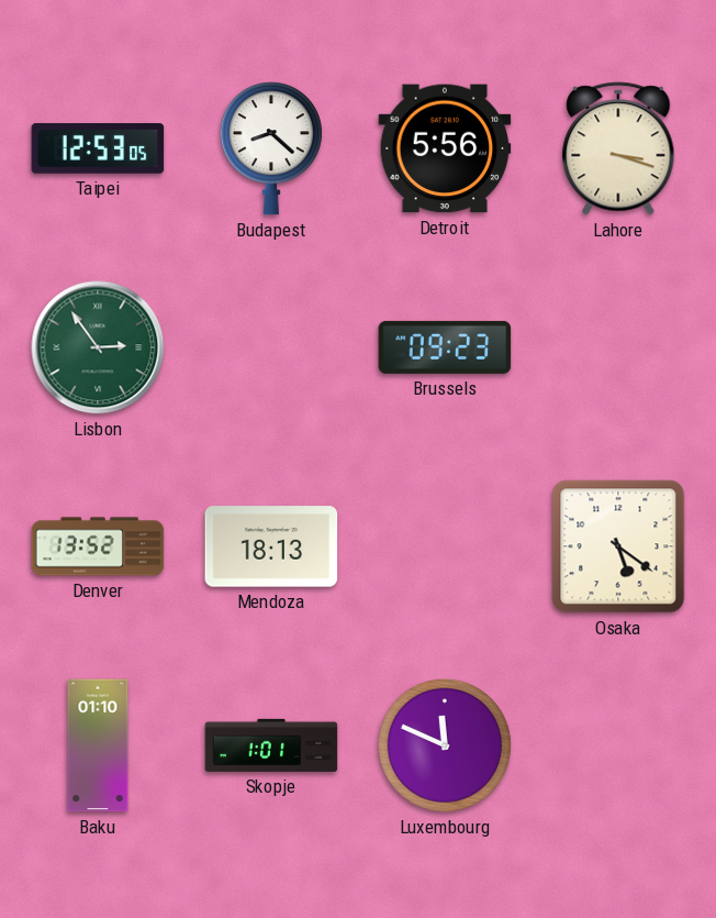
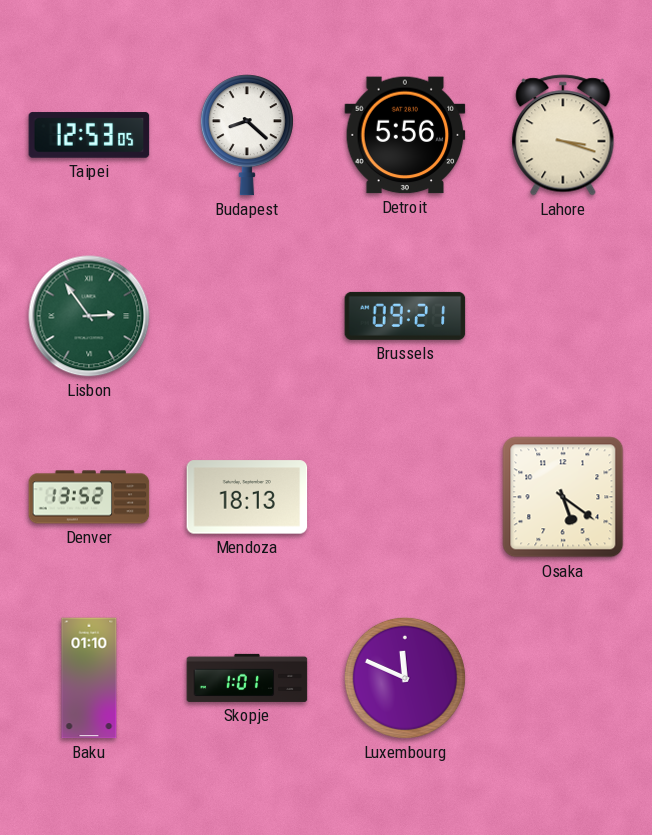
Brussels: 09:23 -> 09:21 (405, 316)
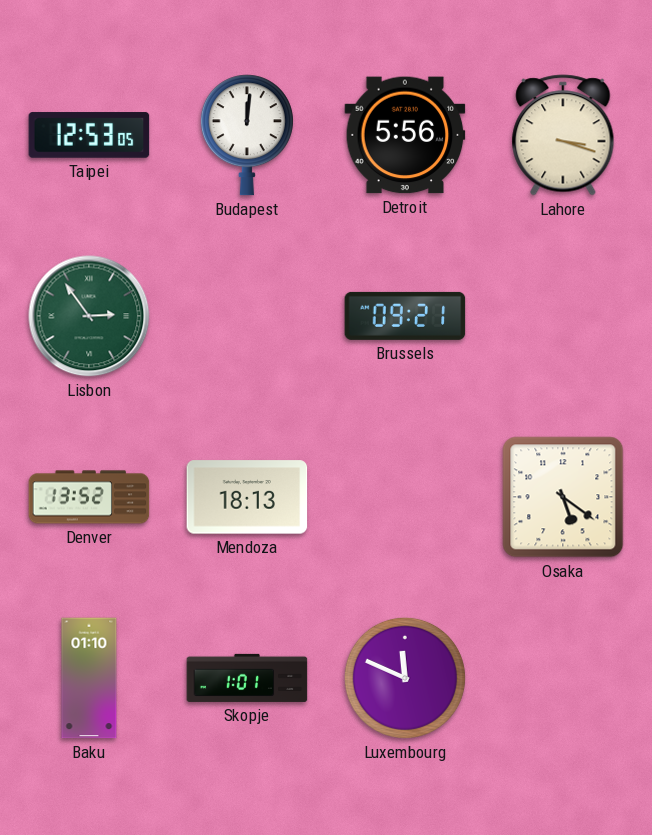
Budapest: 8:22 -> 12:01 (247, 135)
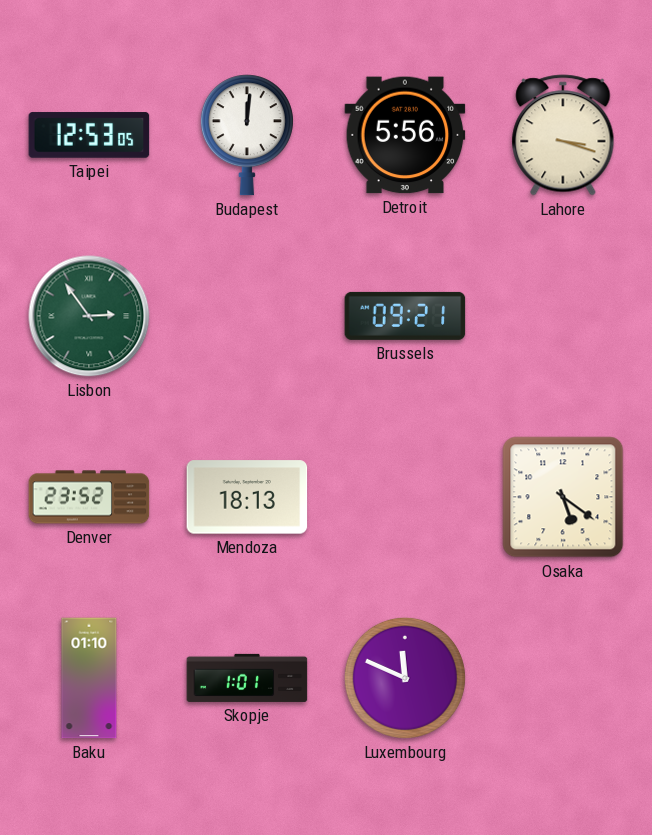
Denver: 13:52 -> 23:52 (89, 497)
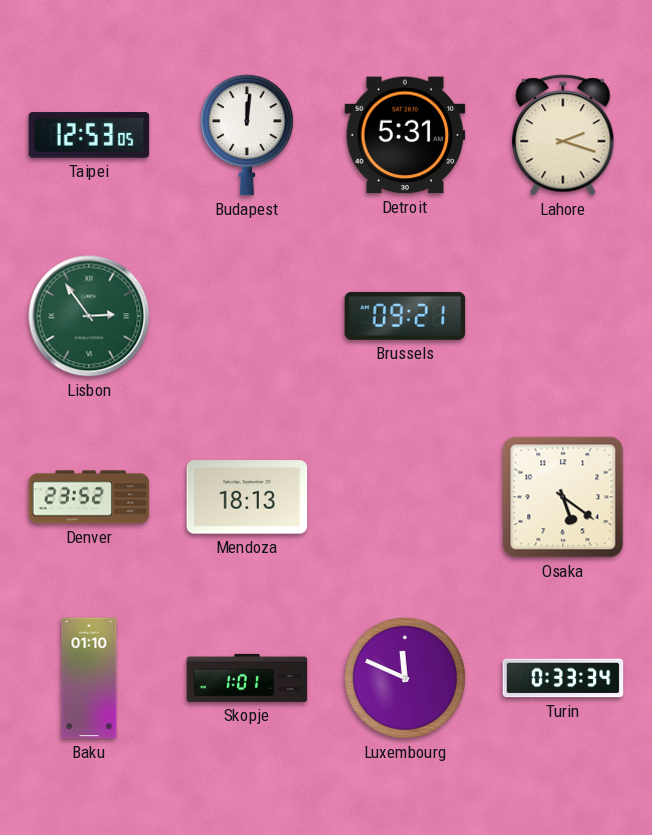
Detroit: 5:56 -> 5:31 (405, 135)
Lahore: 3:18 -> 2:18 (563, 135)
Turin: none -> 0:33 (563, 678)
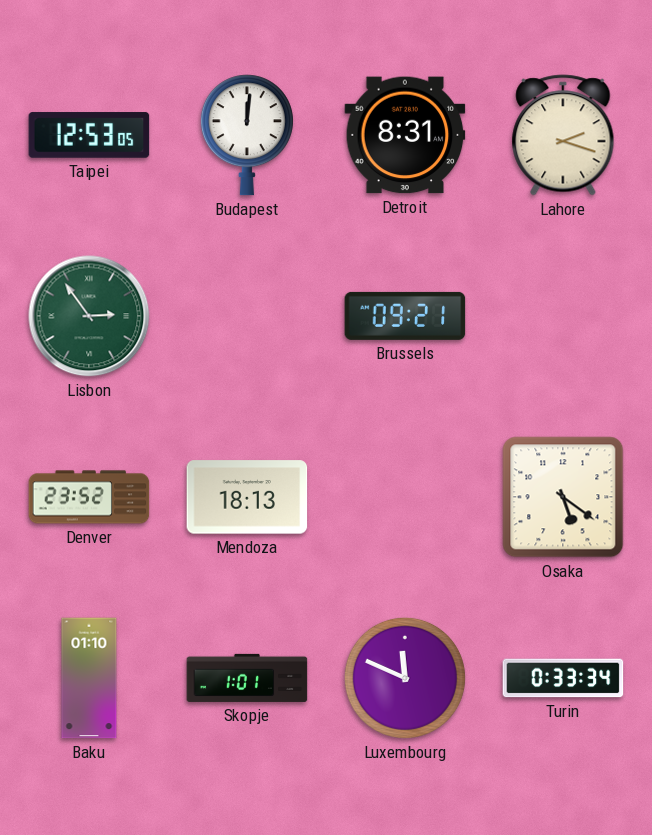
Detroit: 5:31 -> 8:31 (405, 135)
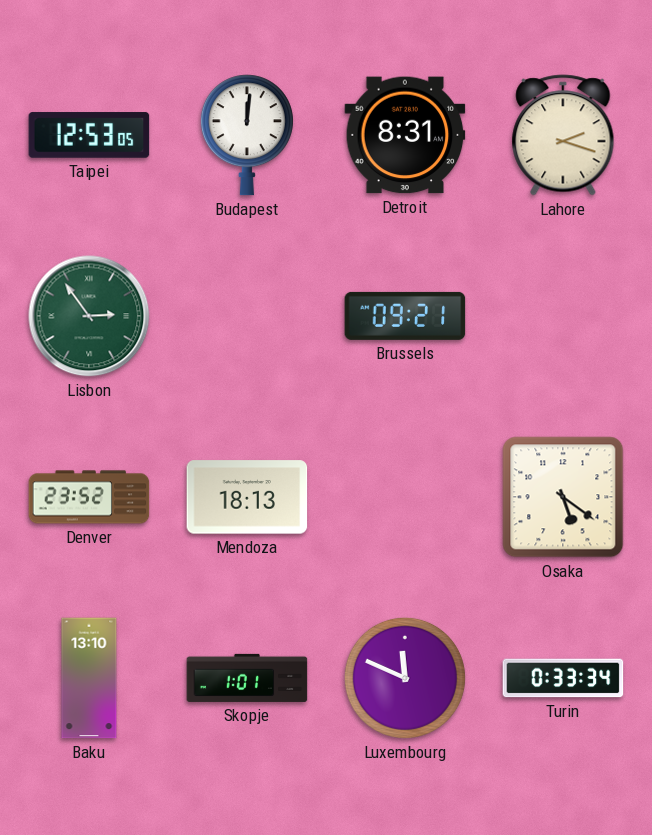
Baku: 01:10 -> 13:10 (89, 678)
